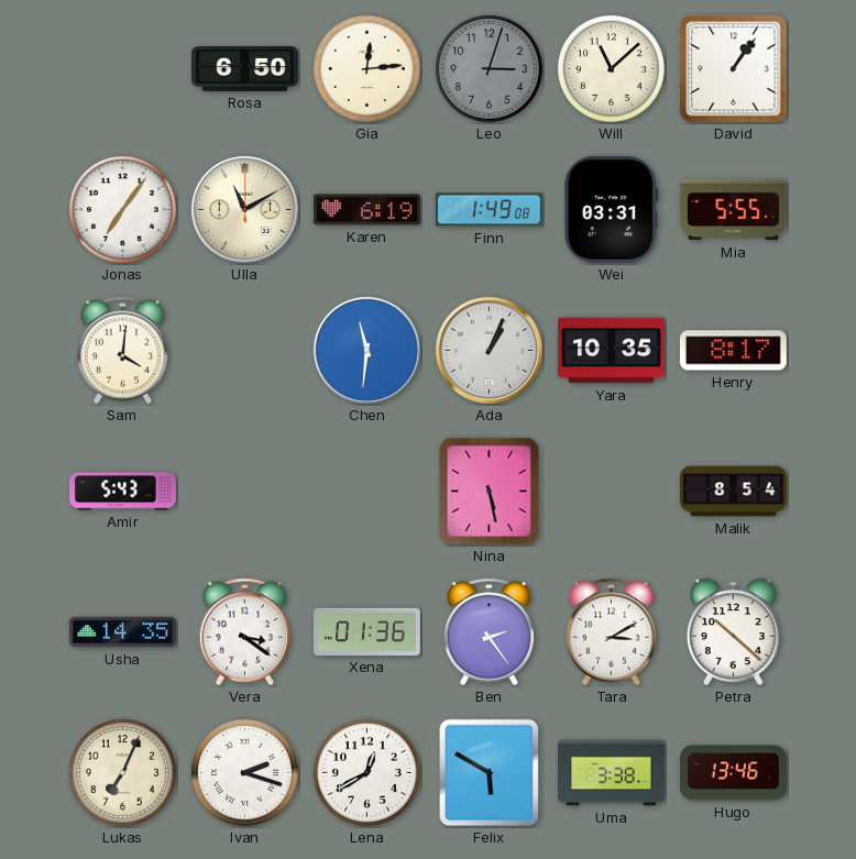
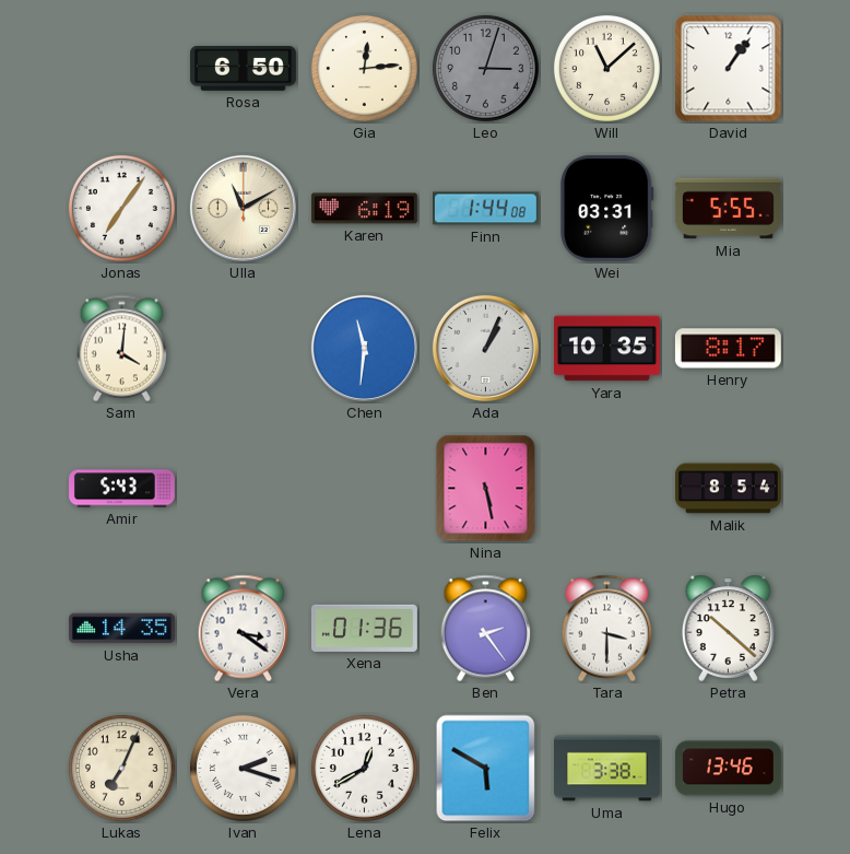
Finn: 1:49 -> 1:44 (485, 209)
Tara: 3:10 -> 3:30 (606, 629)
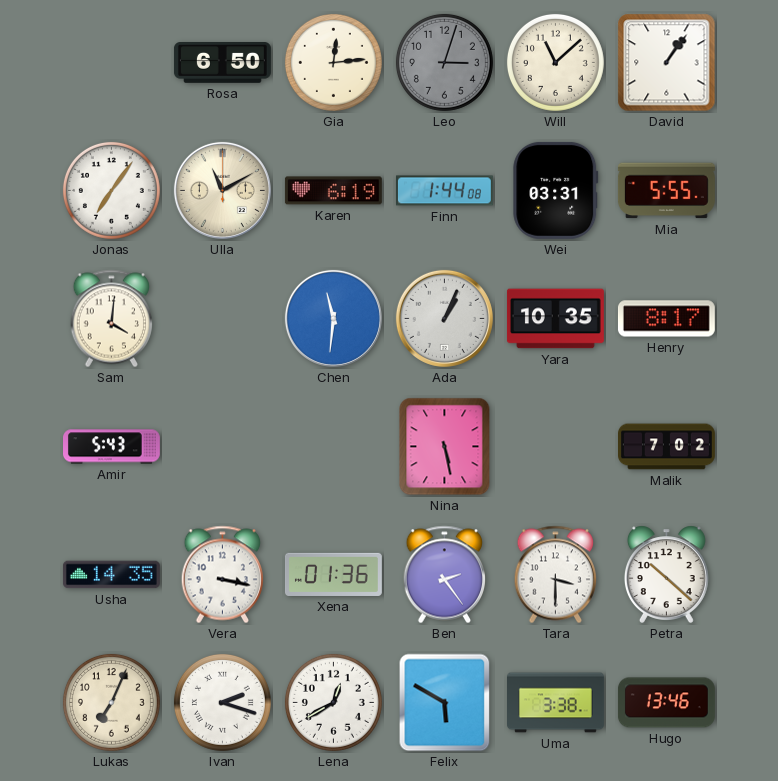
Malik: 8:54 -> 7:02 (667, 447)
Vera: 3:21 -> 3:17 (222, 575)
